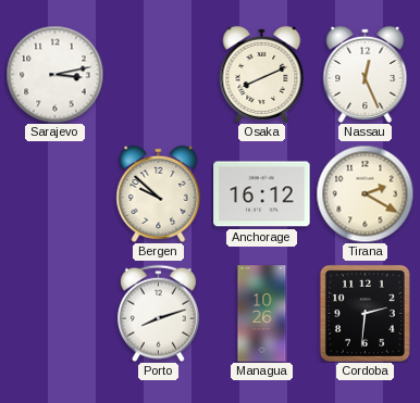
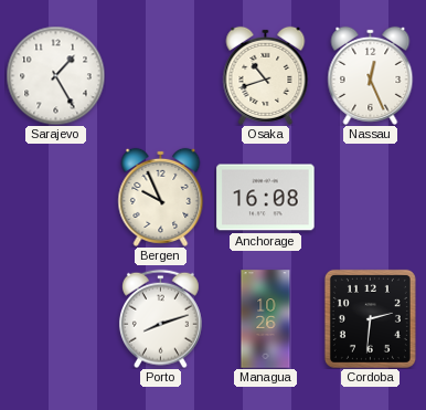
Sarajevo: 3:13 -> 1:25 (55, 75)
Osaka: 8:11 -> 10:42 (266, 75)
Bergen: 9:52 -> 9:56 (161, 197)
Anchorage: 16:12 -> 16:08 (266, 198)
Tirana: 2:20 -> none (365, 193)
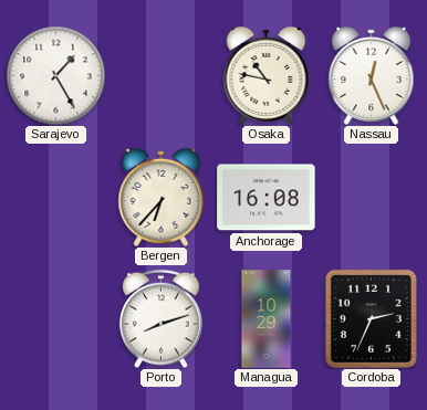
Osaka: 10:42 -> 10:47 (267, 75)
Bergen: 9:56 -> 6:37 (162, 197)
Managua: 10:26 -> 10:29 (267, 319)
Cordoba: 2:31 -> 2:34 (371, 318)
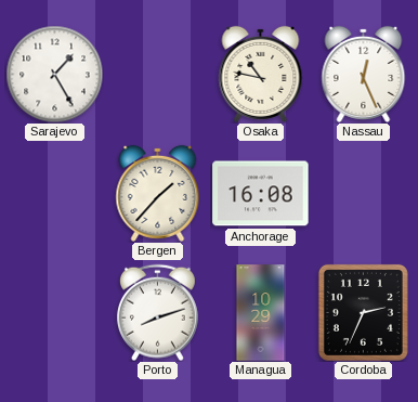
Bergen: 6:37 -> 1:37 (158, 193)
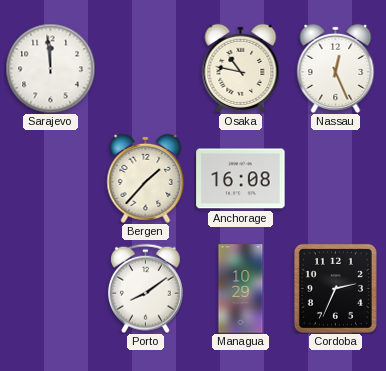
Sarajevo: 1:25 -> 11:59 (50, 68)
Porto: 8:12 -> 8:09 (145, 288)
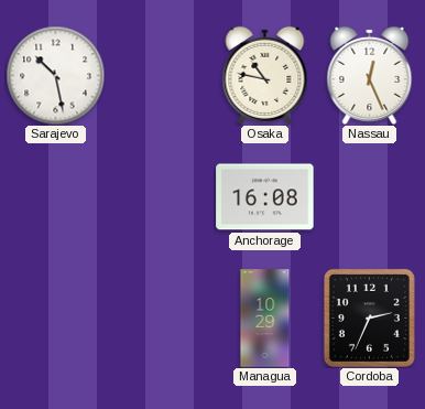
Sarajevo: 11:59 -> 10:28 (55, 75)
Bergen: 1:37 -> none (146, 178)
Porto: 8:09 -> none (145, 288)
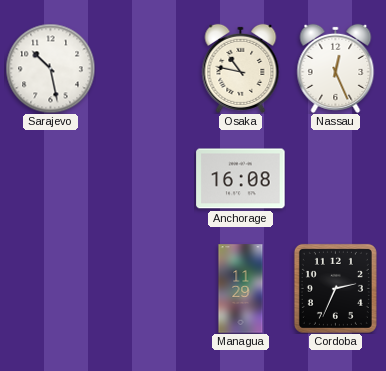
Managua: 10:29 -> 11:29 (241, 289)
